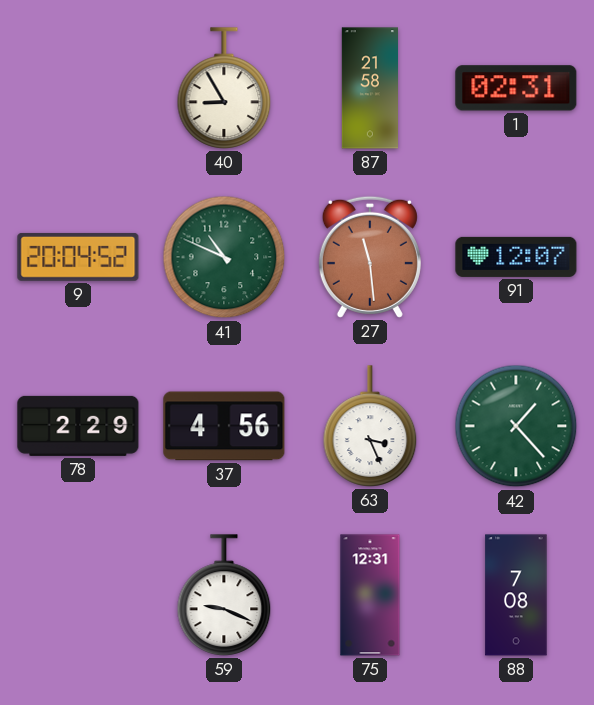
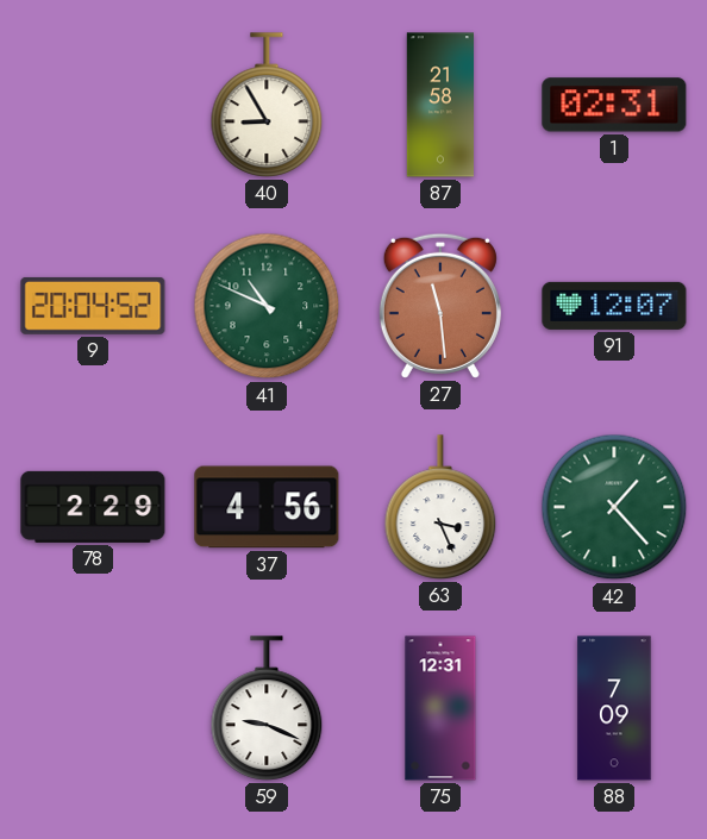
88: 7:08 -> 7:09 (614, 708)
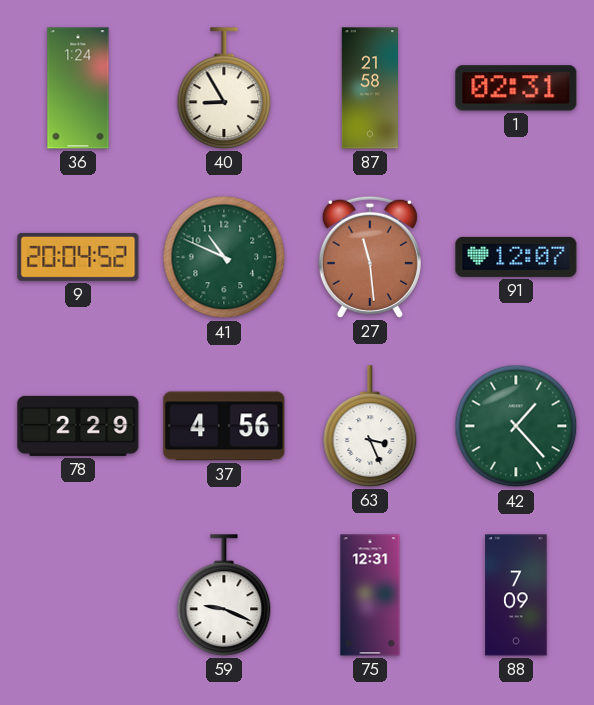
36: none -> 1:24 (78, 88)
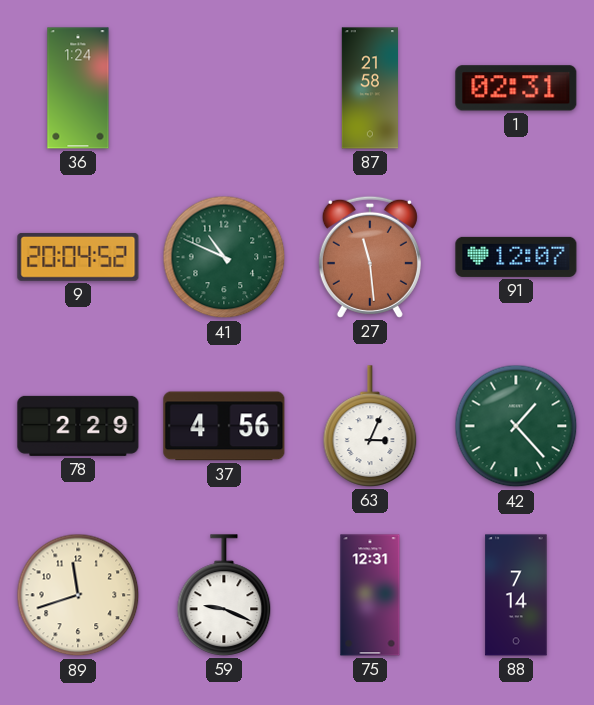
40: 8:55 -> none (224, 88)
63: 3:26 -> 3:04 (370, 426)
89: none -> 11:42 (78, 595)
88: 7:09 -> 7:14 (516, 595)
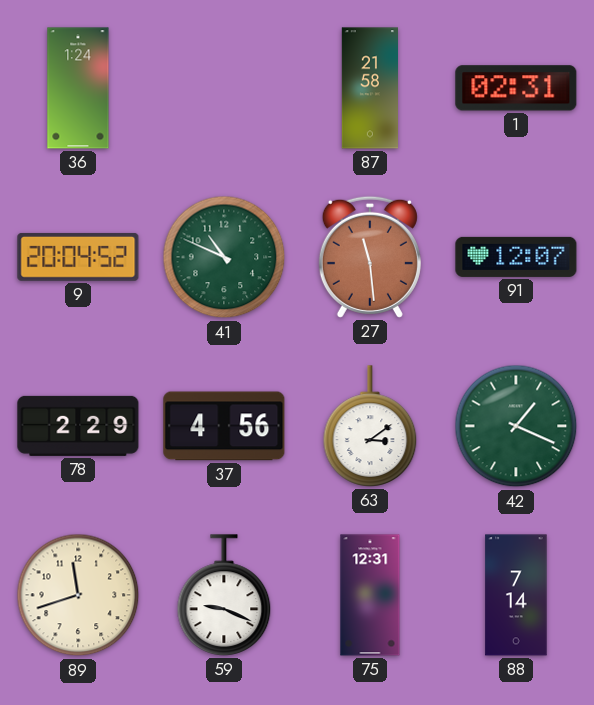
63: 3:04 -> 3:09 (370, 426)
42: 1:23 -> 1:19 (516, 426)
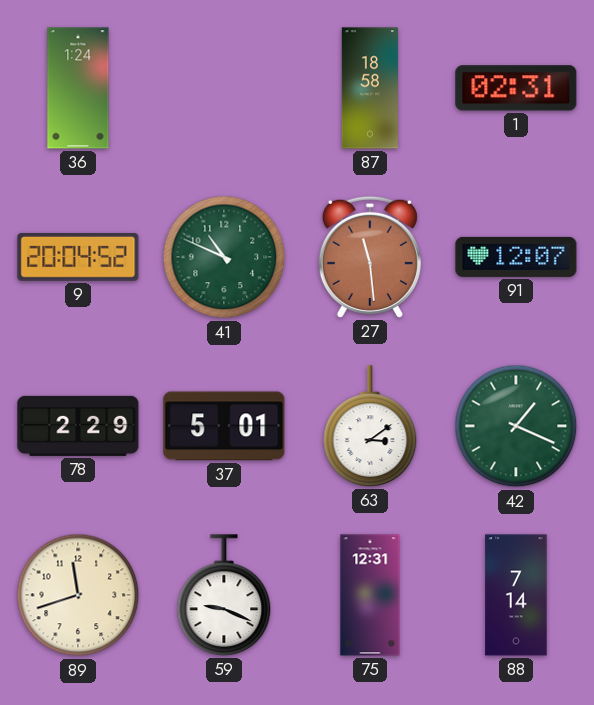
87: 21:58 -> 18:58 (370, 88)
37: 4:56 -> 5:01 (224, 426)
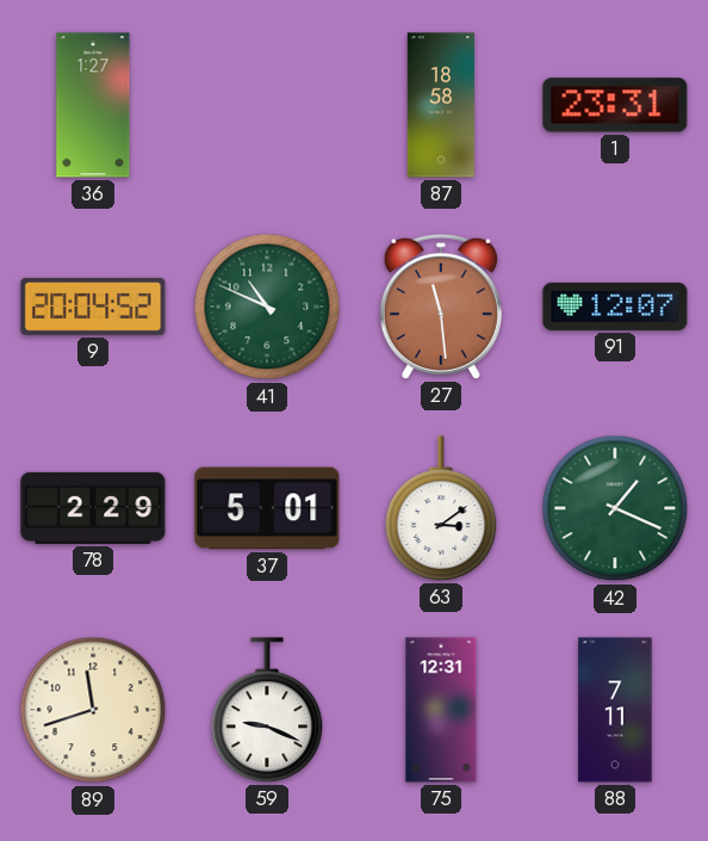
36: 1:24 -> 1:27 (93, 105)
1: 02:31 -> 23:31 (615, 105)
88: 7:14 -> 7:11 (615, 710)
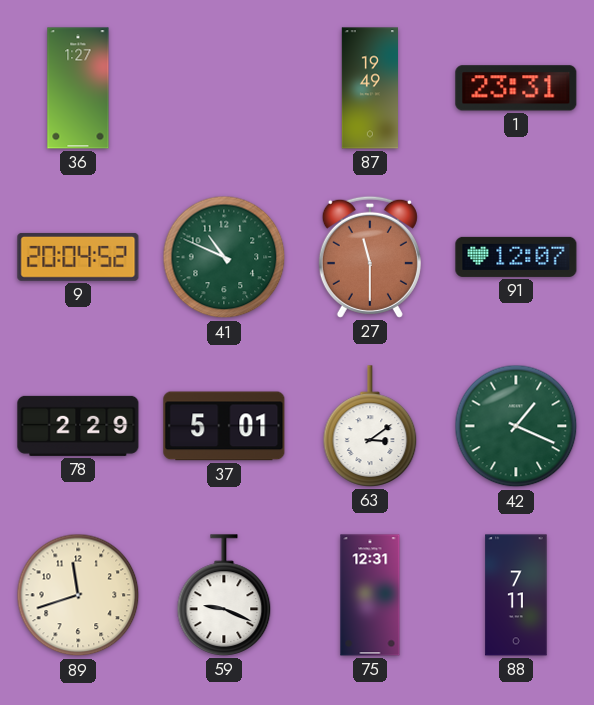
87: 18:58 -> 19:49 (370, 88)
27: 11:29 -> 11:30 (370, 257)
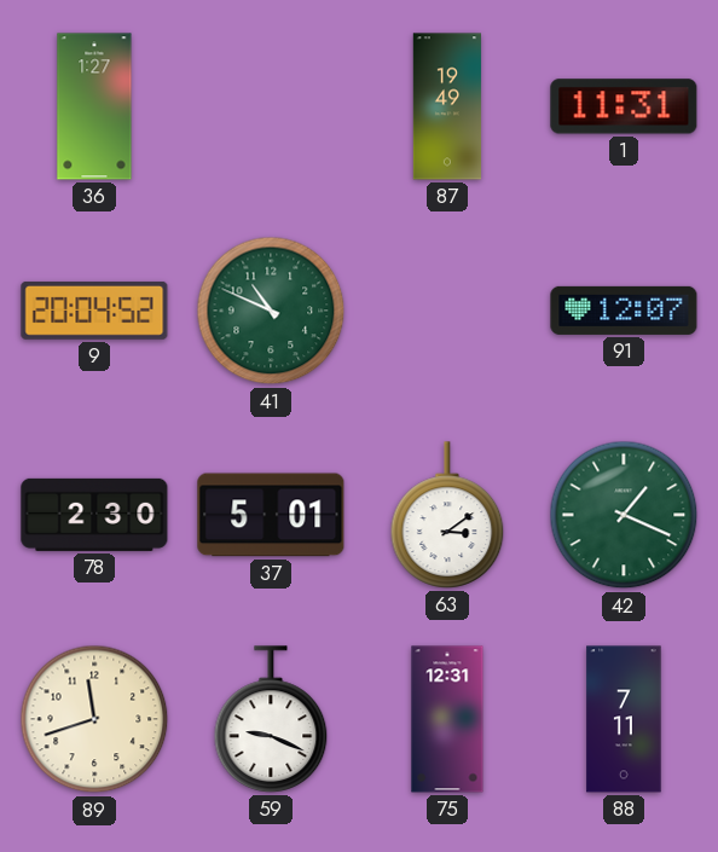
1: 23:31 -> 11:31 (624, 106)
27: 11:30 -> none (370, 257)
78: 2:29 -> 2:30 (94, 515)
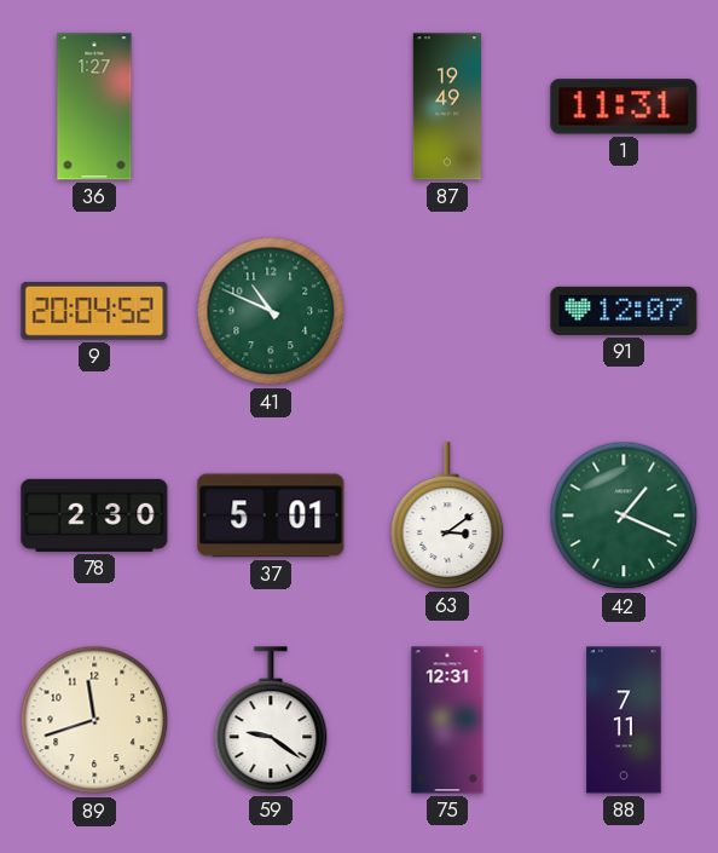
59: 9:19 -> 9:21 (271, 720)
